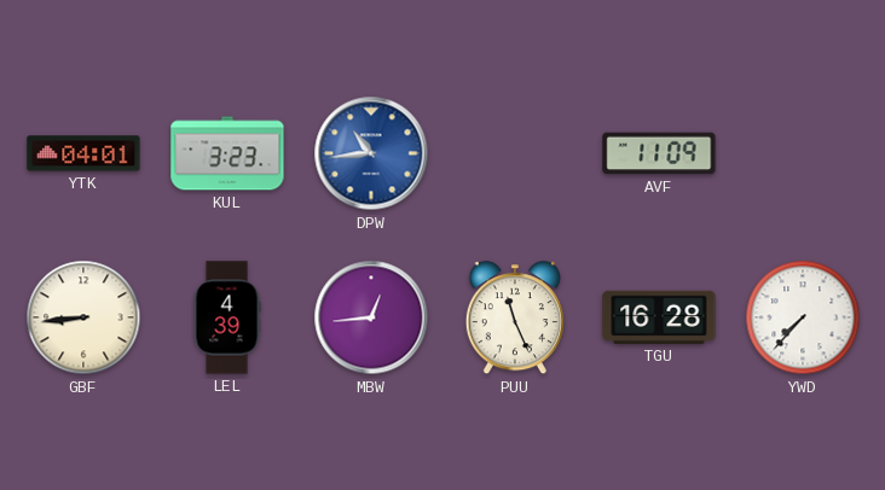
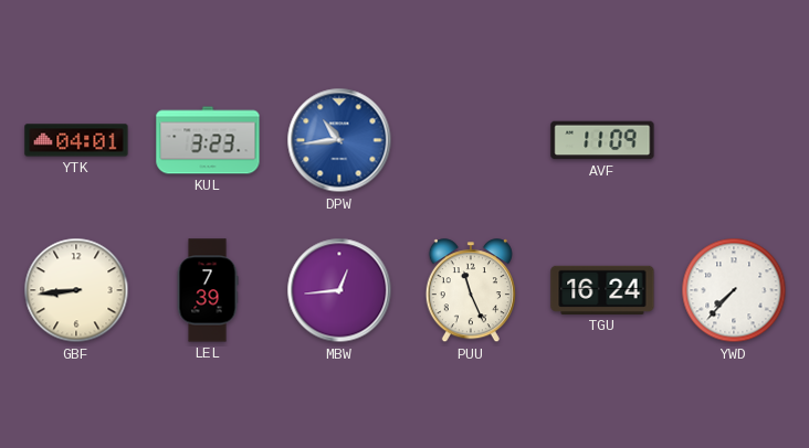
LEL: 4:39 -> 7:39 (208, 290)
TGU: 16:28 -> 16:24 (602, 290)
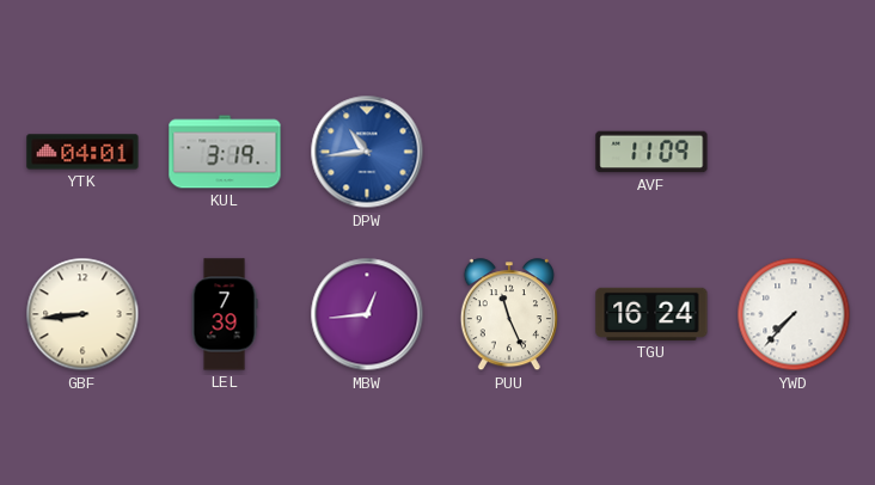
KUL: 3:23 -> 3:19 (225, 152)
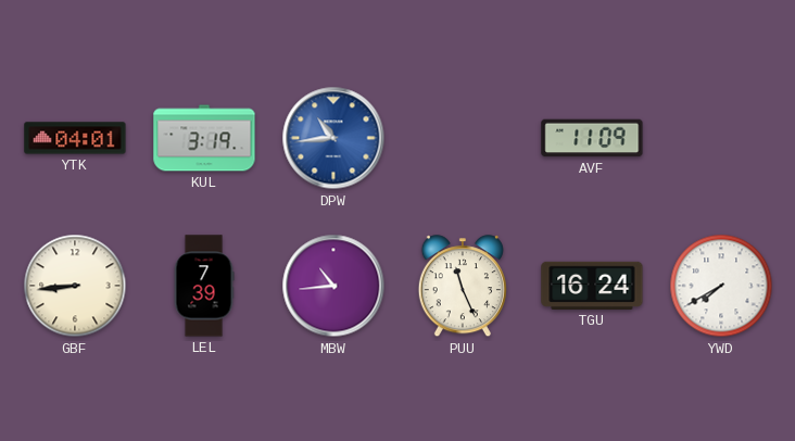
MBW: 12:44 -> 10:44 (333, 286)
YWD: 7:37 -> 7:40 (721, 286)
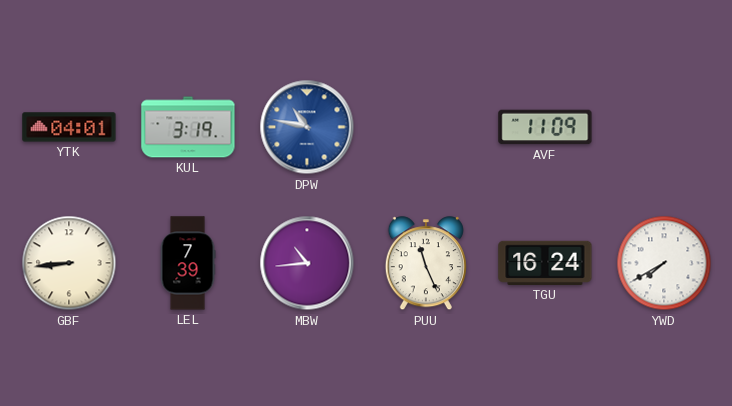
DPW: 10:44 -> 10:47 (307, 127)
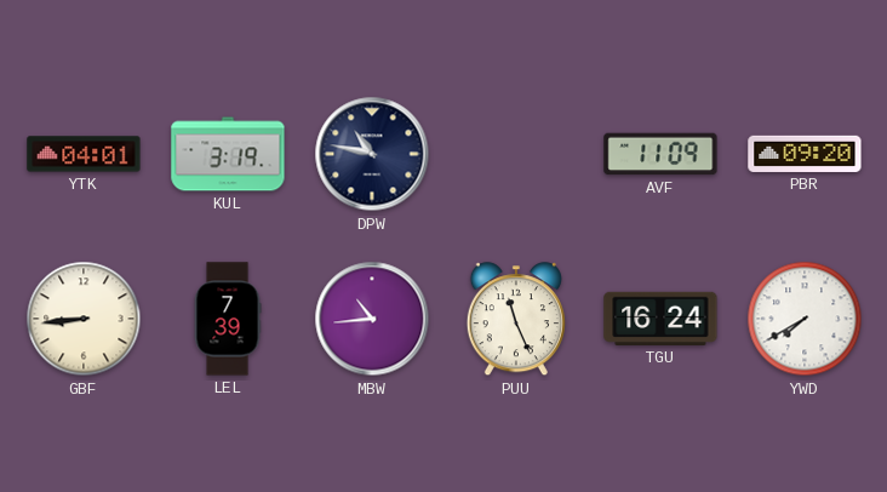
DPW dial: blue -> navy (372, 154)
PBR: none -> 09:20 (805, 154)
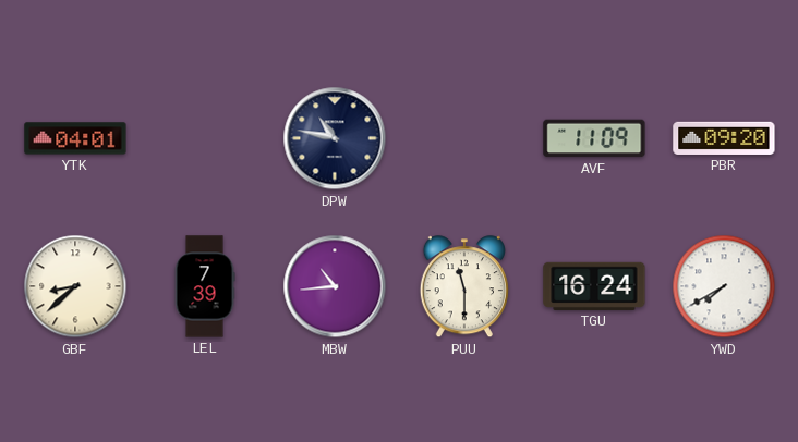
KUL: 3:19 -> none (228, 154)
GBF: 8:44 -> 8:38 (75, 286)
PUU: 11:26 -> 11:30 (464, 287)
